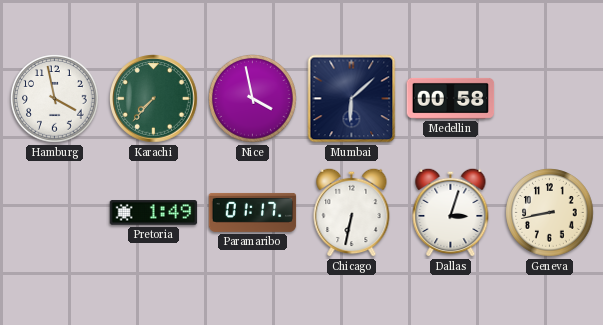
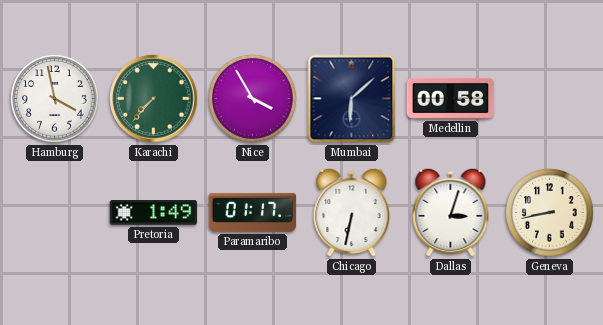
Nice: 3:58 -> 3:55 (253, 99)
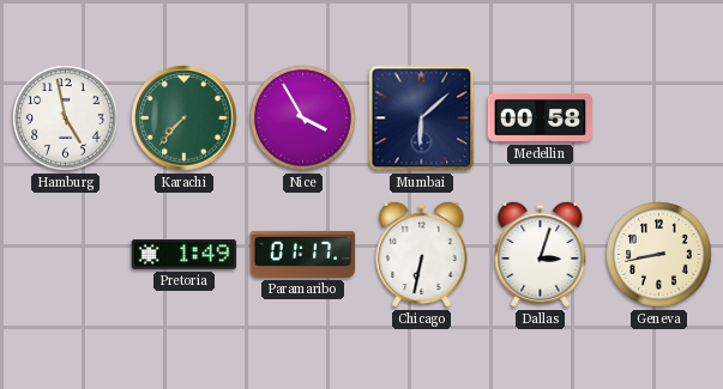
Hamburg: 3:58 -> 4:58 (66, 118)
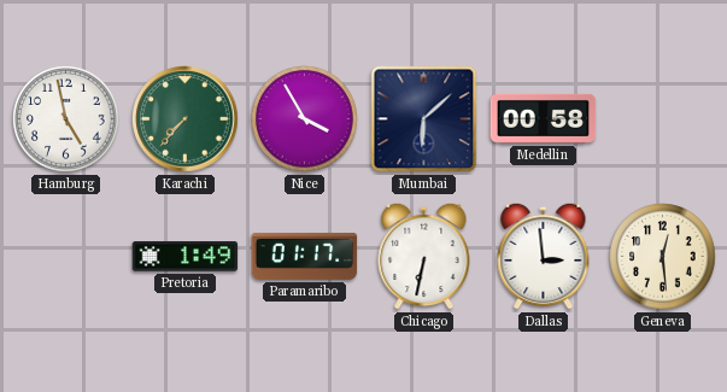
Dallas: 3:03 -> 2:59 (544, 256)
Geneva: 8:43 -> 12:29 (663, 257)
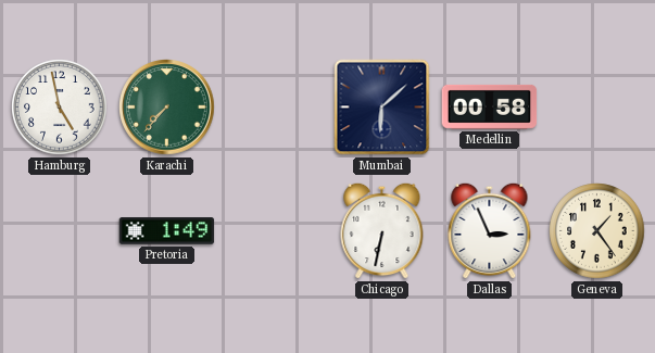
Nice: 3:55 -> none (305, 119)
Paramaribo: 01:17 -> none (305, 256)
Dallas: 2:59 -> 2:56 (490, 230)
Geneva: 12:29 -> 1:24 (597, 231)
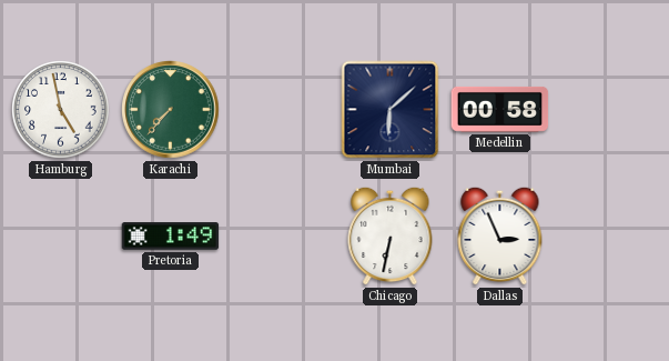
Geneva: 1:24 -> none (597, 231)
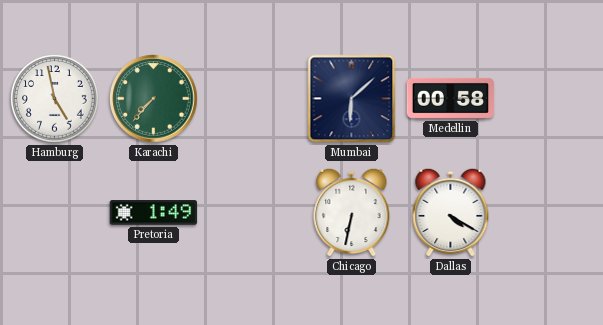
Dallas: 2:56 -> 4:20 (451, 212)
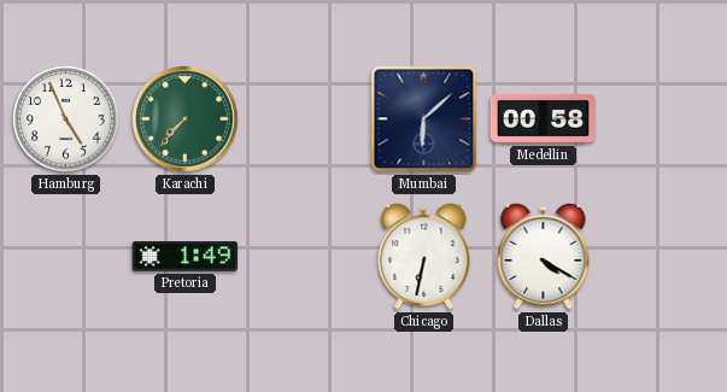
Hamburg: 4:58 -> 4:56 (66, 119)
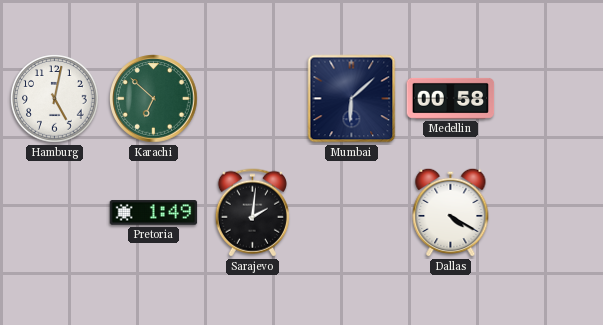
Hamburg: 4:56 -> 5:02 (55, 99)
Karachi: 7:37 -> 6:52 (154, 99)
Sarajevo: none -> 2:01 (252, 213)
Chicago: 6:32 -> none (424, 256)
